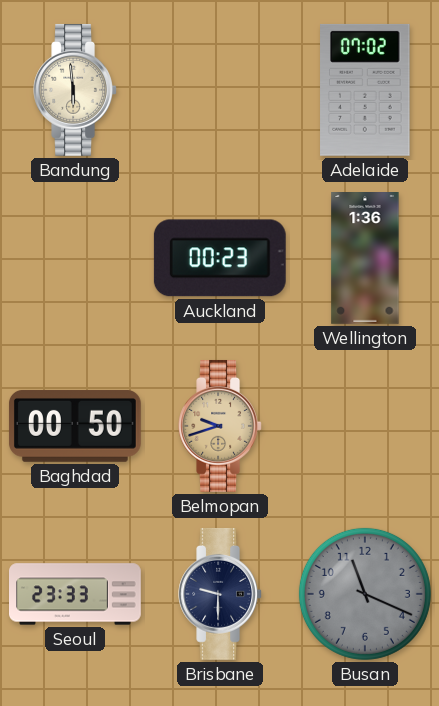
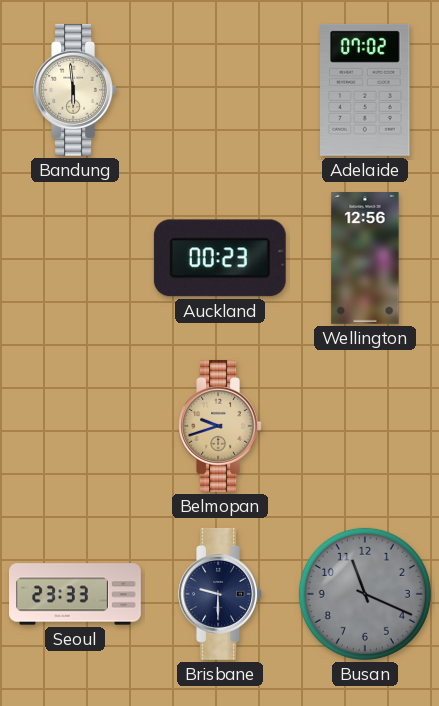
Wellington: 1:36 -> 12:56 (365, 259)
Baghdad: 00:50 -> none (75, 426)
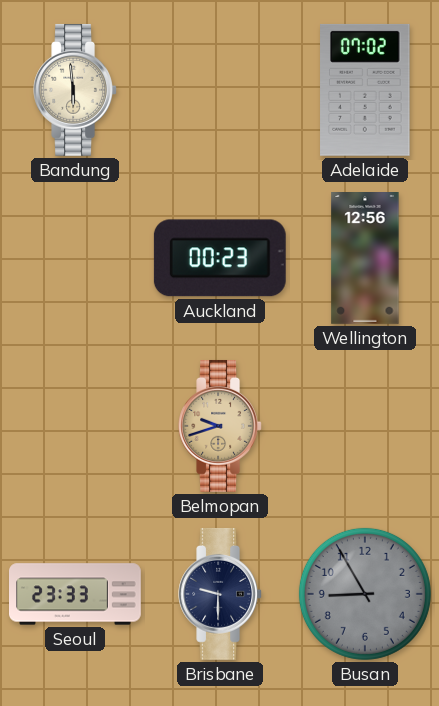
Busan: 11:19 -> 8:55 (365, 594)
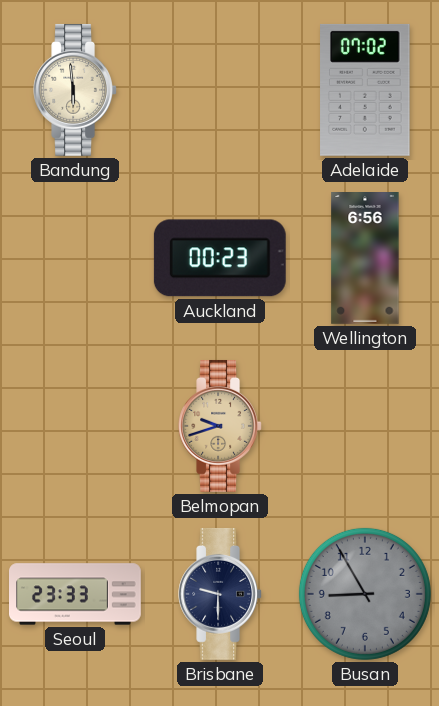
Wellington: 12:56 -> 6:56 (365, 259)
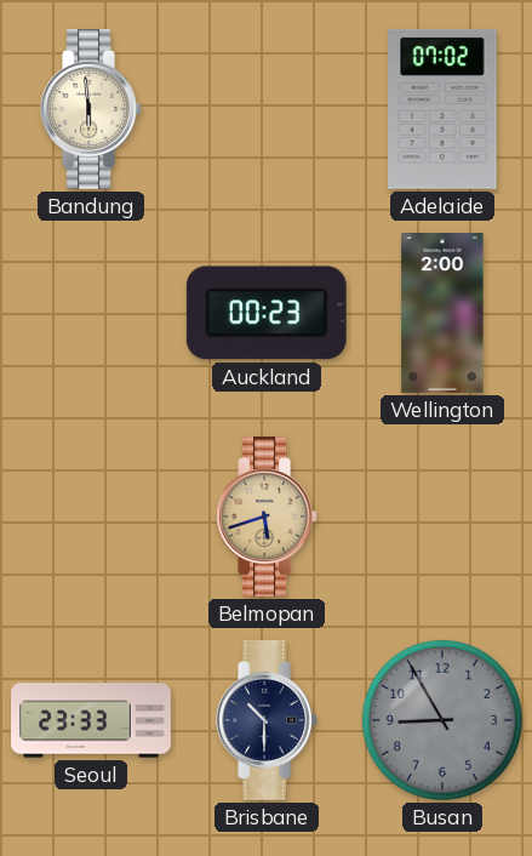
Wellington: 6:56 -> 2:00 (442, 314)
Belmopan: 9:42 -> 5:42 (267, 517)
Brisbane: 9:30 -> 10:30 (267, 720)
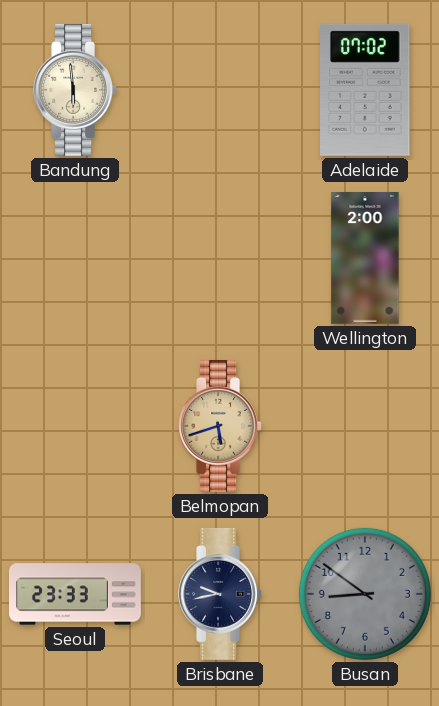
Auckland: 00:23 -> none (267, 313)
Brisbane: 10:30 -> 9:43 (220, 594)
Busan: 8:55 -> 8:51 (365, 594)
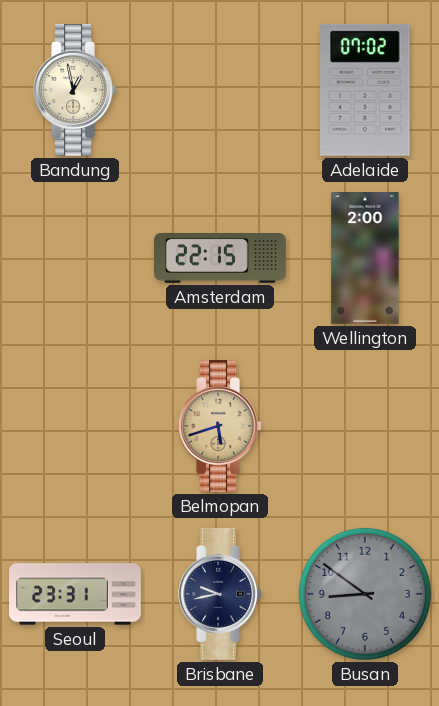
Bandung: 5:59 -> 12:58 (75, 90)
Amsterdam: none -> 22:15 (220, 259)
Seoul: 23:33 -> 23:31 (76, 594)
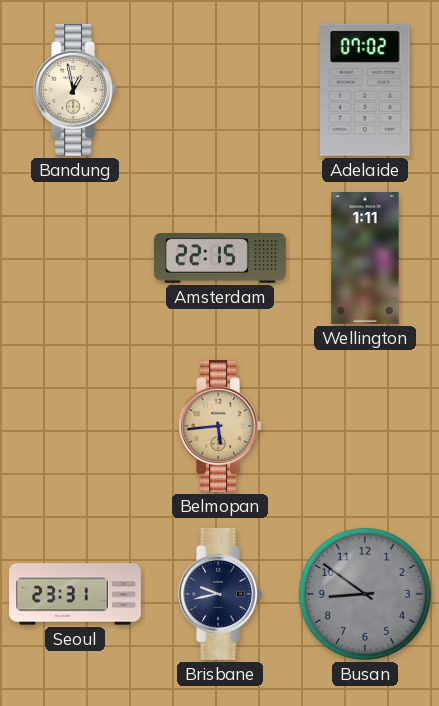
Wellington: 2:00 -> 1:11 (365, 259)
Belmopan: 5:42 -> 5:44 (220, 426)
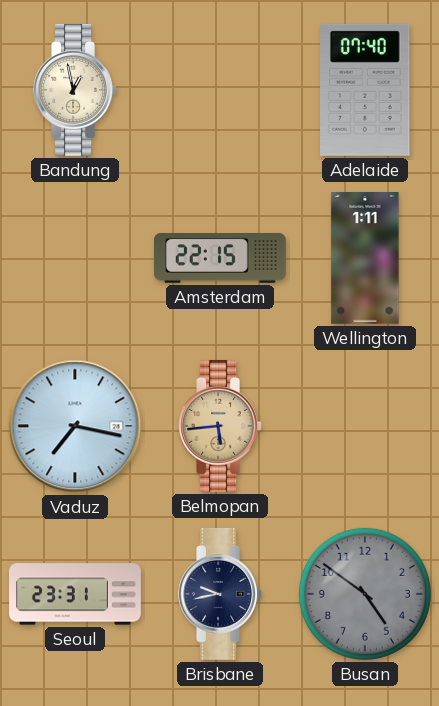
Adelaide: 07:02 -> 07:40 (365, 90)
Vaduz: none -> 7:17 (75, 426)
Busan: 8:51 -> 4:51 (365, 594)
